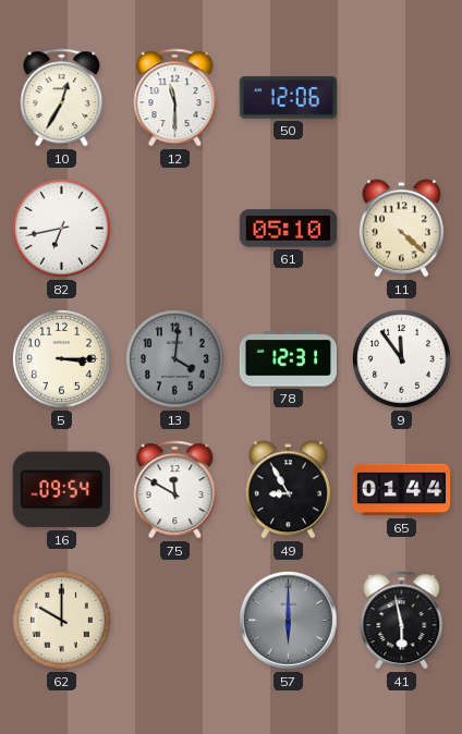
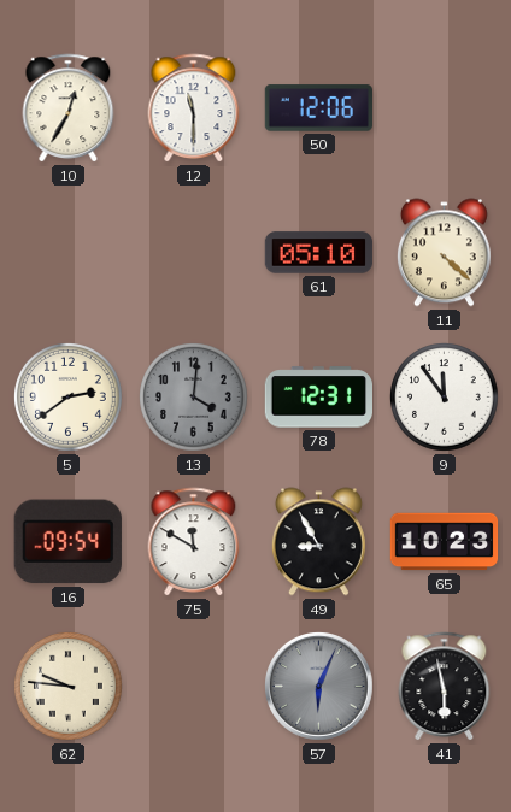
82: 6:43 -> none (62, 229)
5: 3:15 -> 2:39 (69, 398)
65: 01:44 -> 10:23 (445, 542)
62: 10:00 -> 9:46 (69, 687)
57: 6:00 -> 6:04 (319, 687)
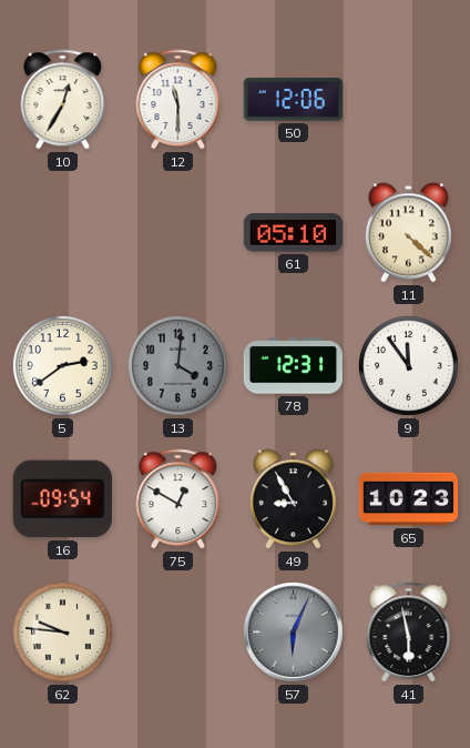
75: 11:50 -> 12:50 (178, 499)
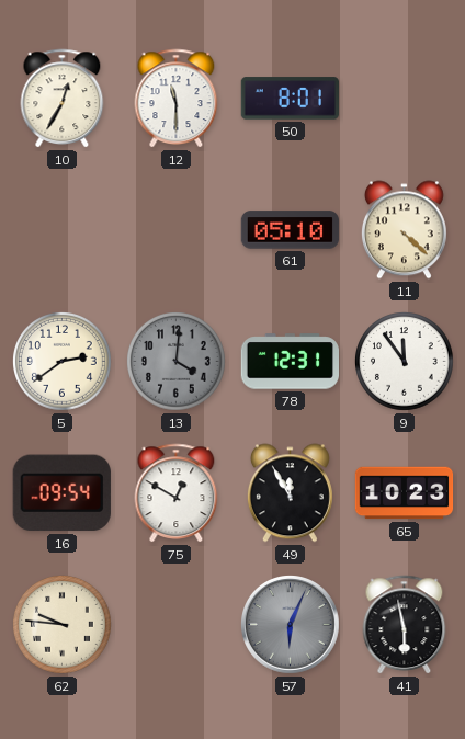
50: 12:06 -> 8:01 (291, 99)
49: 8:55 -> 11:55 (290, 493)
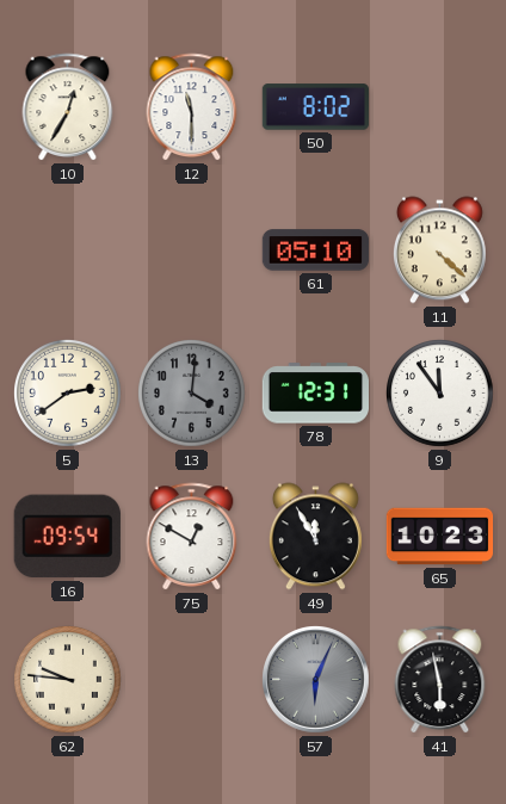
50: 8:01 -> 8:02 (316, 107)
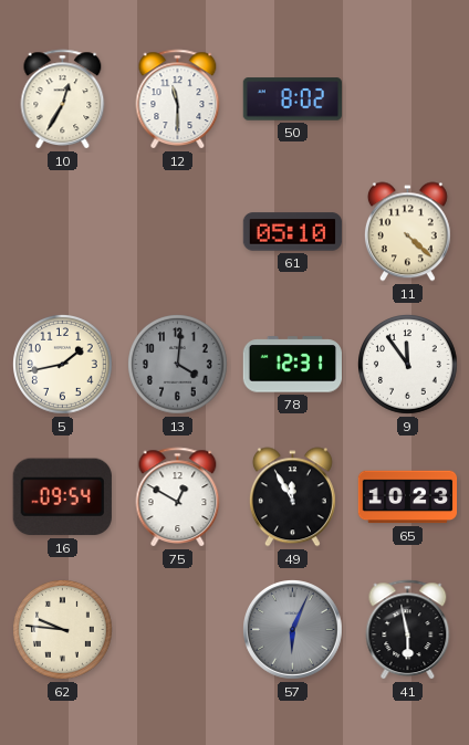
5: 2:39 -> 1:43 (63, 365)
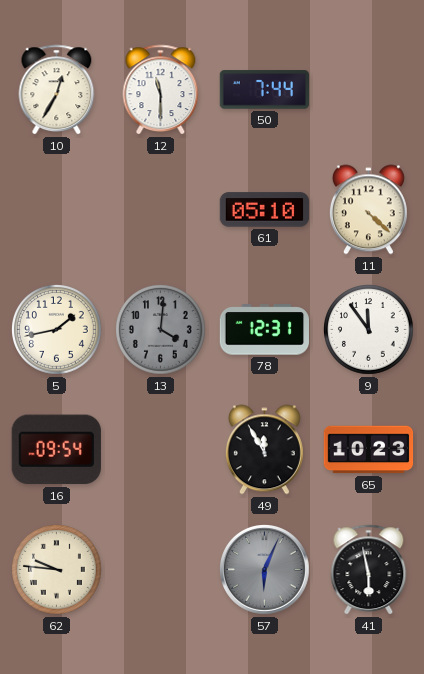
50: 8:02 -> 7:44 (265, 90)
75: 12:50 -> none (178, 497)
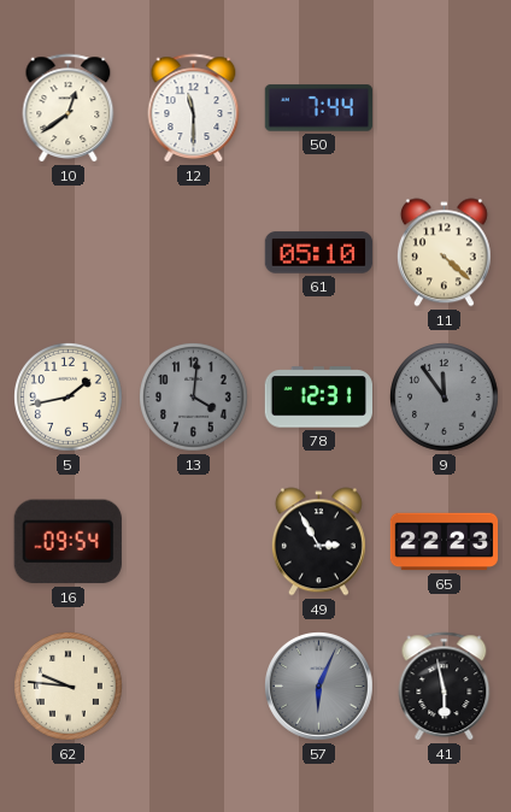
10: 12:35 -> 12:39 (69, 108)
9 dial: white -> grey (445, 398)
49: 11:55 -> 2:55 (318, 542)
65: 10:23 -> 22:23 (445, 542)
